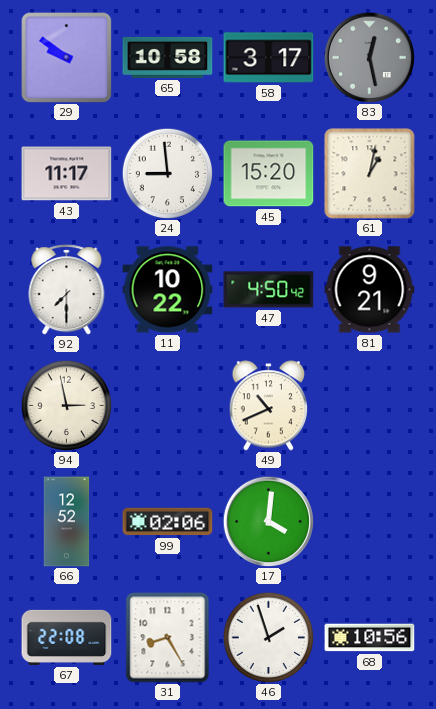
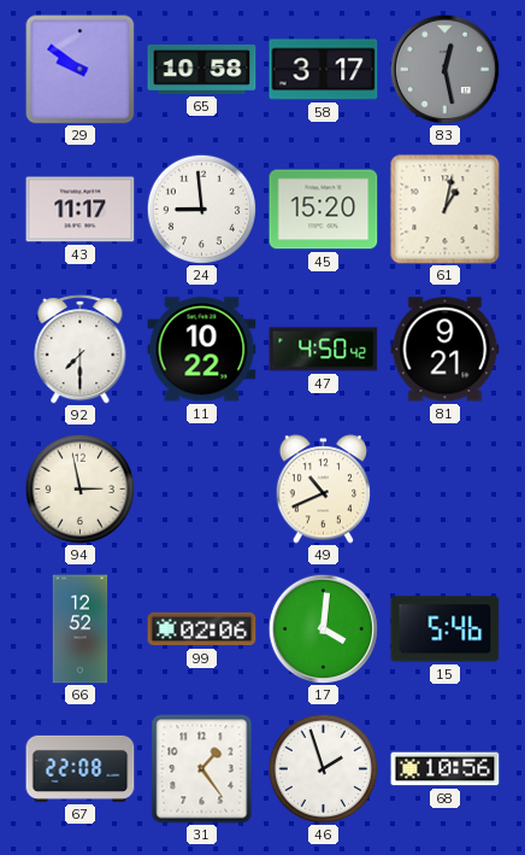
15: none -> 5:46 (446, 629)
31: 8:25 -> 1:24 (202, 769)
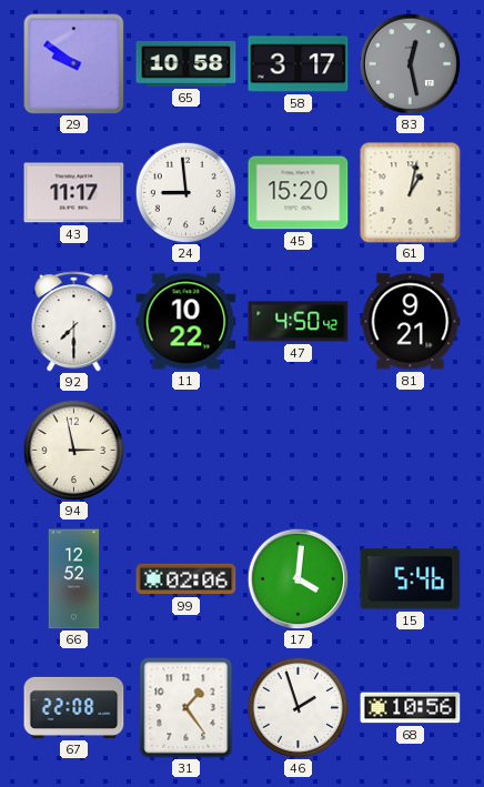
49: 10:41 -> none (324, 490)
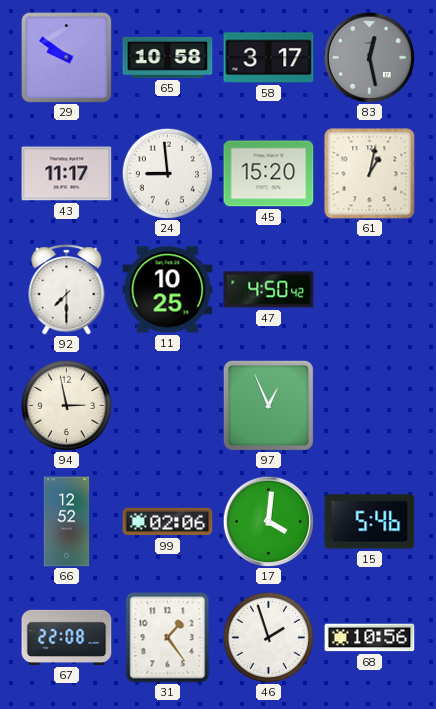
11: 10:22 -> 10:25 (168, 290)
81: 9:21 -> none (411, 322)
97: none -> 12:56 (268, 405)
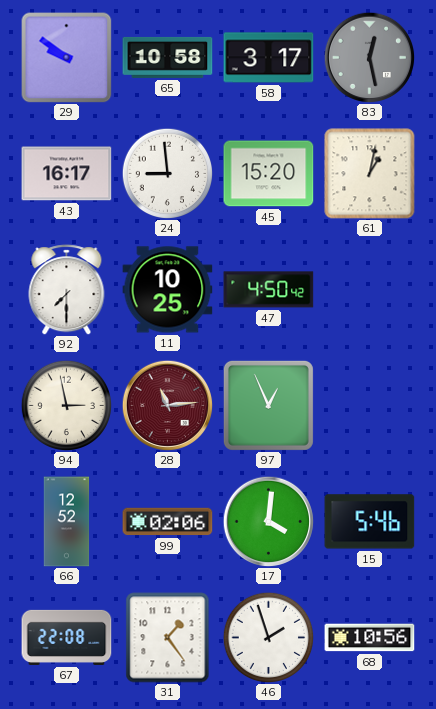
43: 11:17 -> 16:17 (67, 174)
28: none -> 11:14 (167, 405)
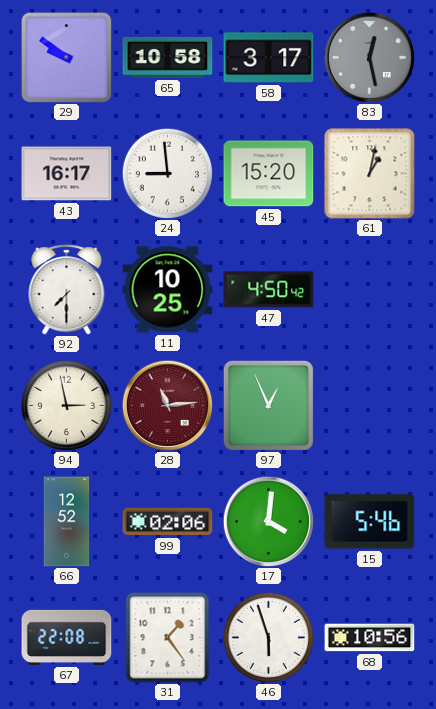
46: 1:57 -> 5:57 (268, 637)
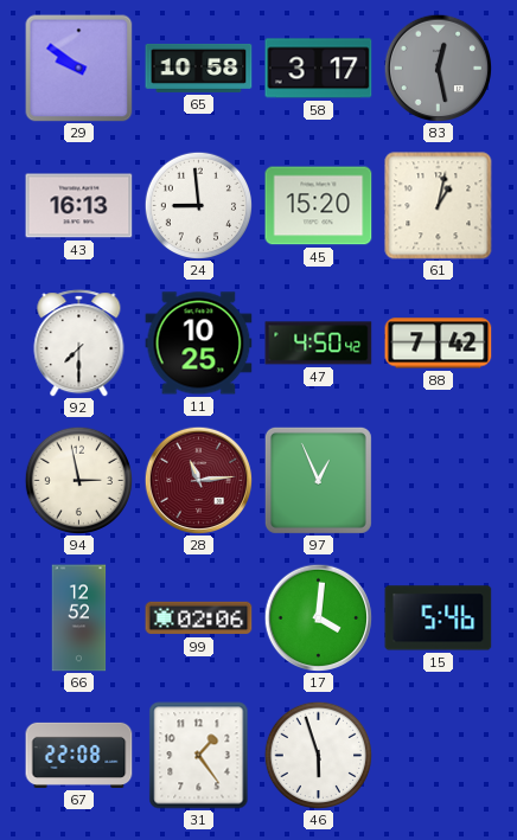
43: 16:17 -> 16:13 (79, 206)
88: none -> 7:42 (439, 344)
68: 10:56 -> none (370, 638)
